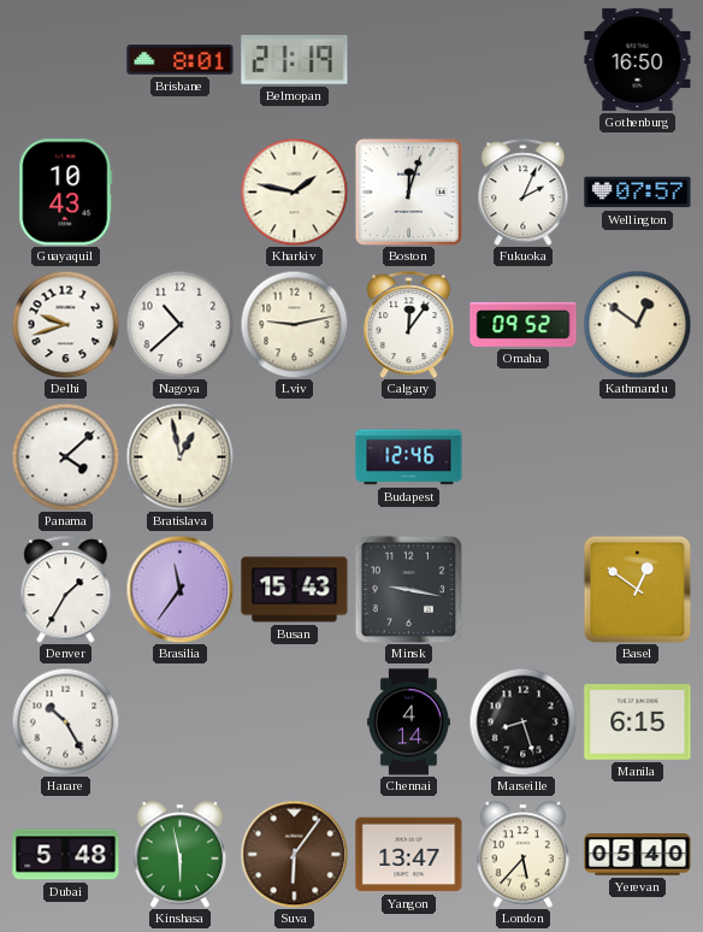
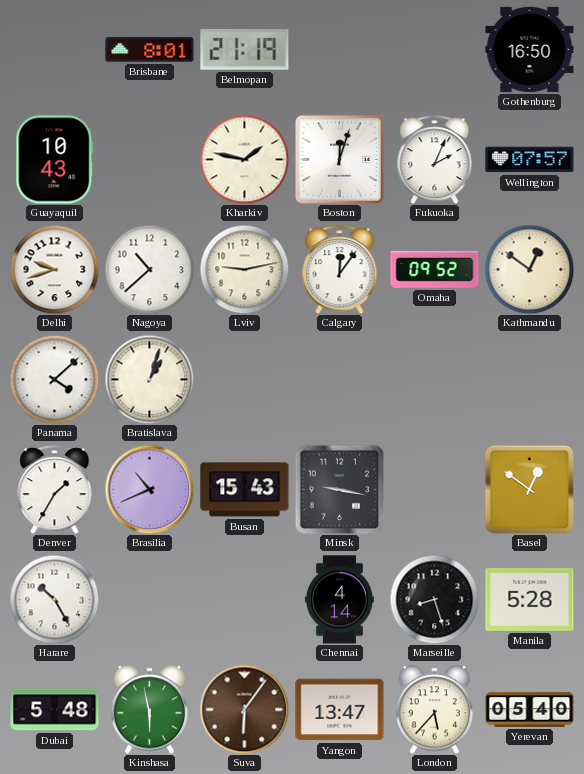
Bratislava: 12:58 -> 1:03 (149, 379)
Budapest: 12:46 -> none (409, 458)
Brasilia: 11:36 -> 10:41 (149, 489)
Manila: 6:15 -> 5:28 (530, 600)
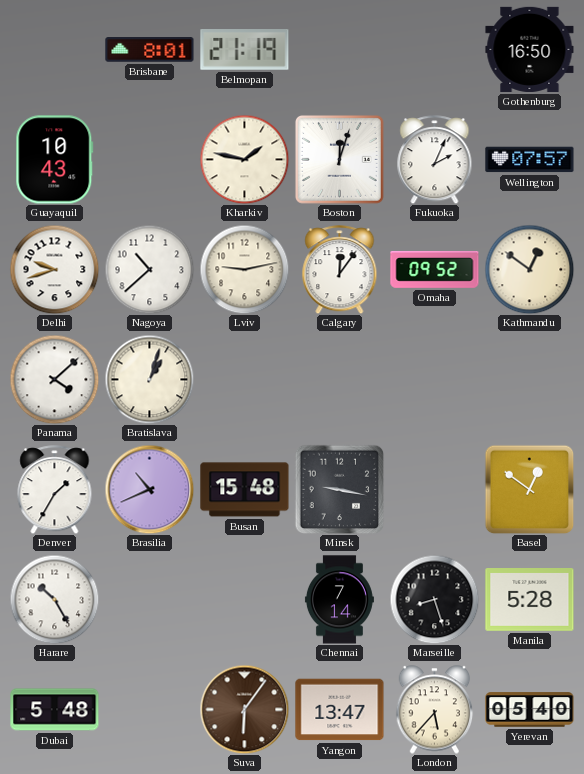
Busan: 15:43 -> 15:48 (245, 490)
Chennai: 4:14 -> 7:14 (339, 600)
Kinshasa: 5:58 -> none (150, 710)
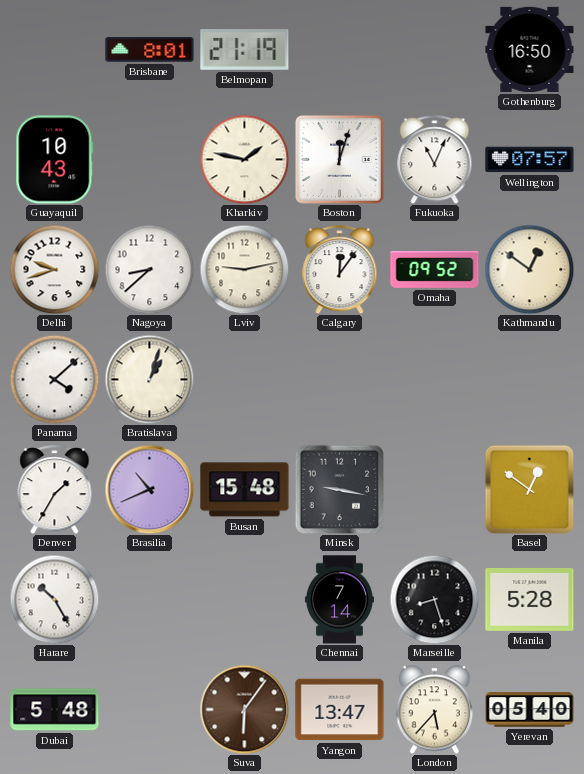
Fukuoka: 2:04 -> 11:04 (435, 160)
Nagoya: 10:38 -> 8:38 (149, 269)
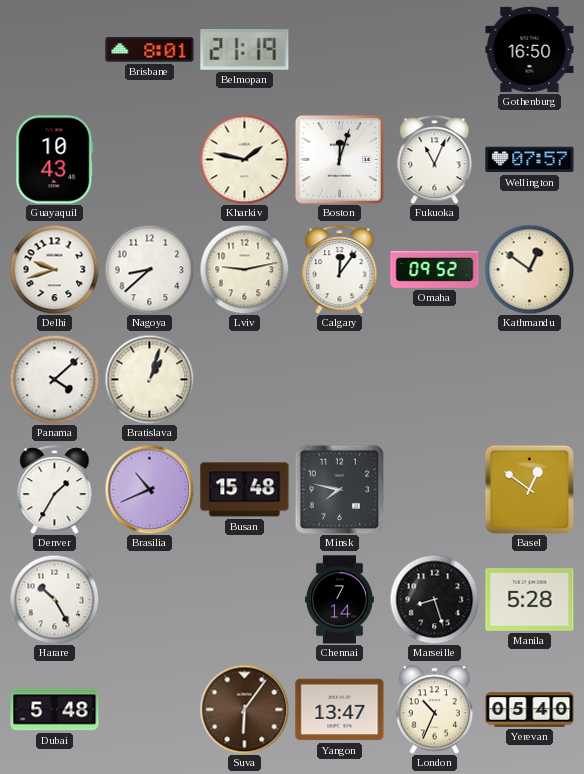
Minsk: 9:17 -> 7:47 (339, 489)
London: 5:37 -> 10:34 (435, 710)
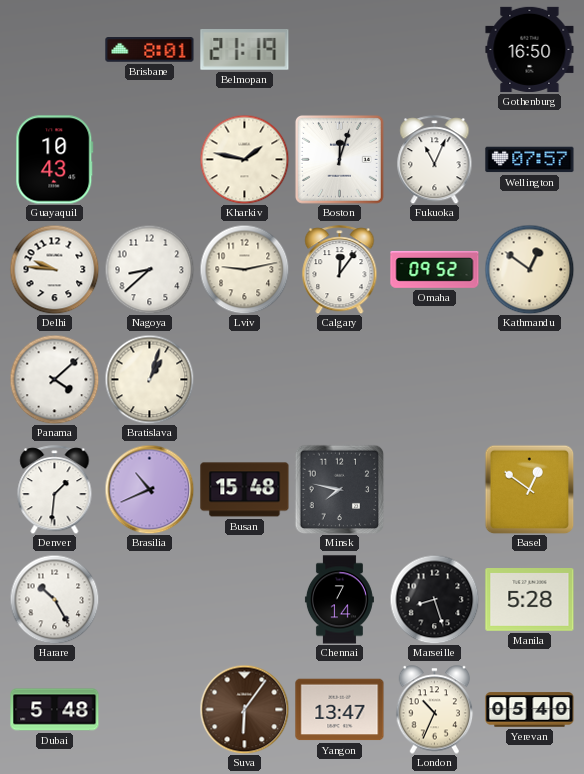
Delhi: 9:42 -> 9:46 (54, 269)
Denver: 1:35 -> 1:31 (55, 490)
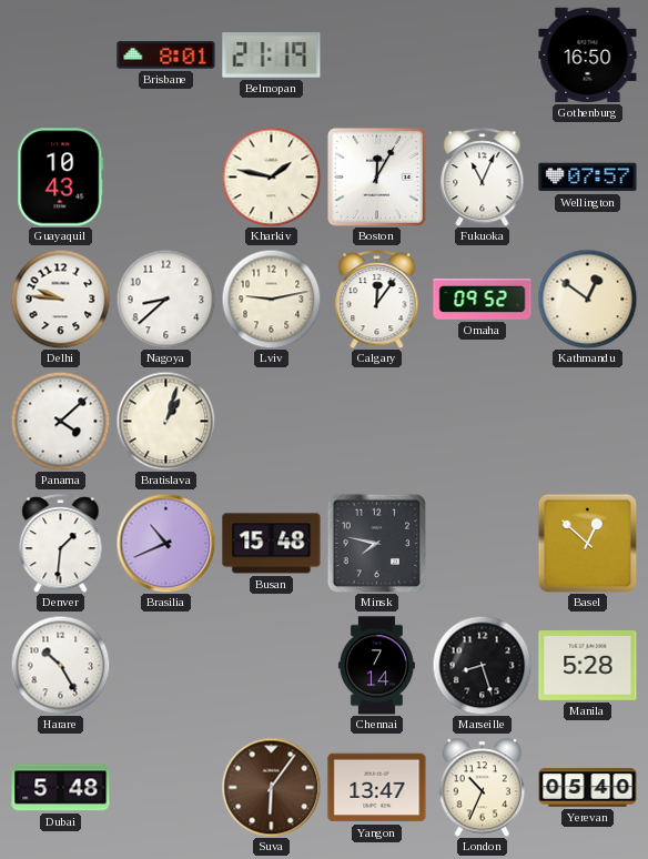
Boston: 12:03 -> 12:05 (376, 176)
Basel: 12:51 -> 12:52 (587, 543)
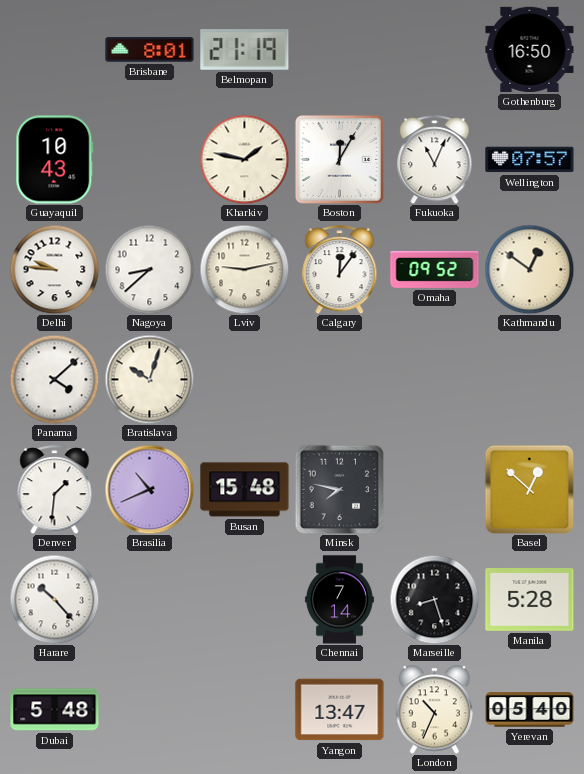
Bratislava: 1:03 -> 10:03 (149, 379)
Harare: 10:25 -> 10:23 (54, 599)
Suva: 6:06 -> none (271, 787)
